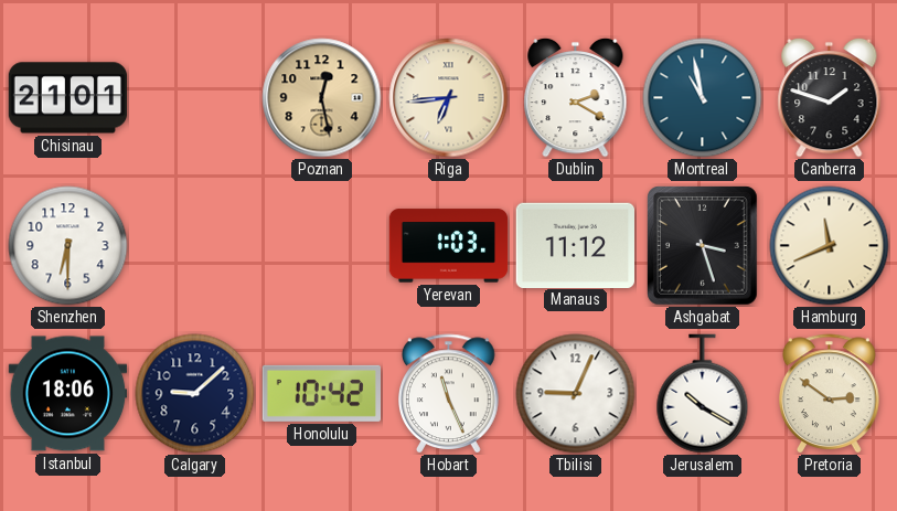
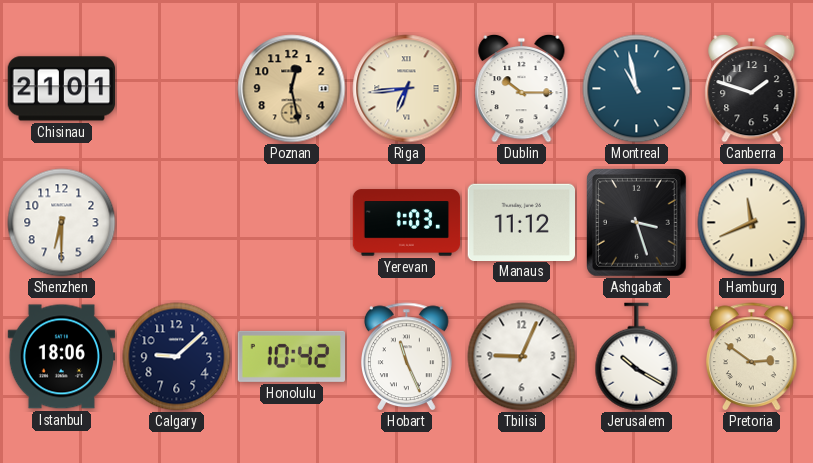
Dublin: 2:20 -> 10:15 (522, 88)
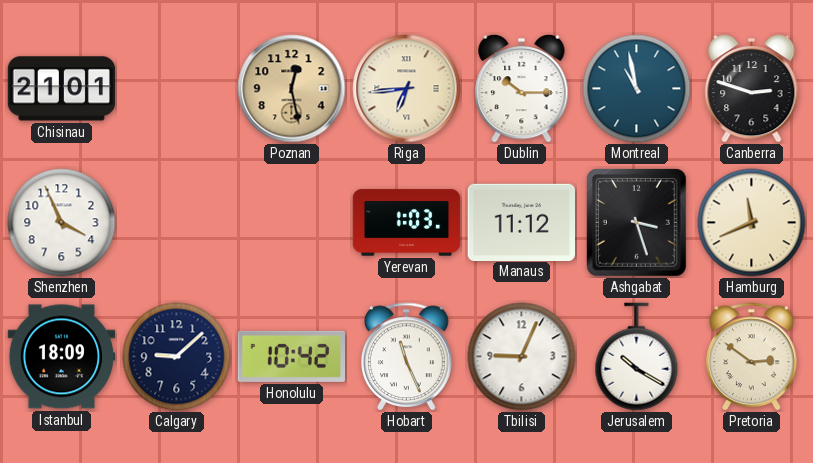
Canberra: 1:48 -> 2:48 (752, 88)
Shenzhen: 6:30 -> 3:56 (62, 223)
Istanbul: 18:06 -> 18:09 (62, 357)
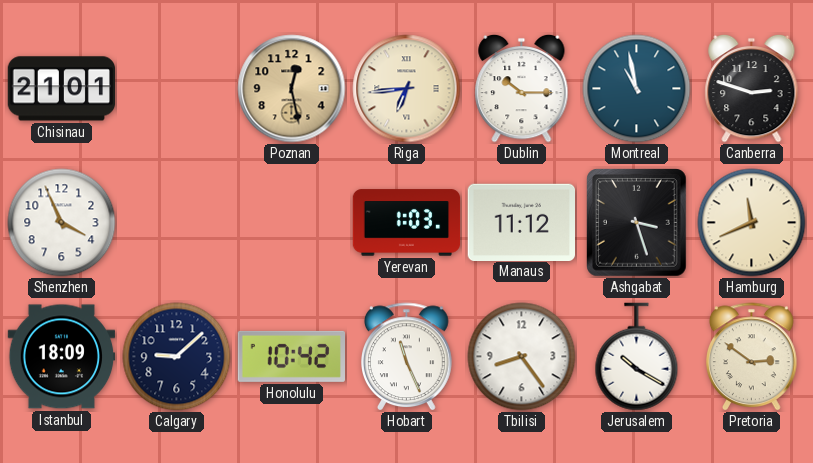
Tbilisi: 9:04 -> 8:24 (522, 357)
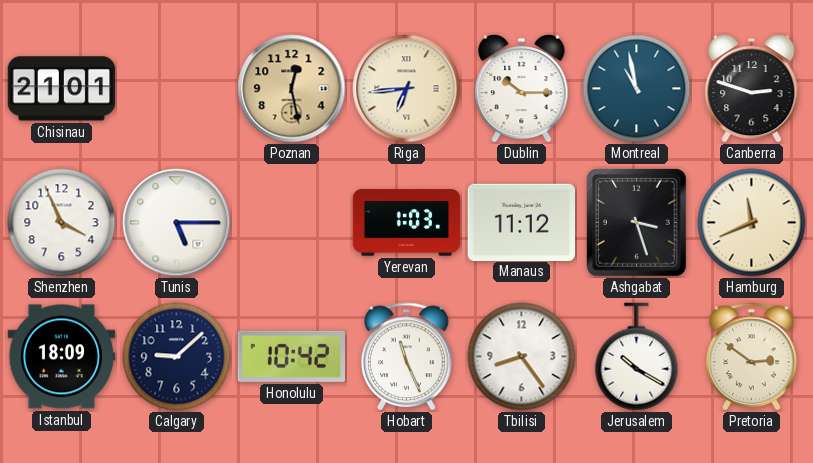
Tunis: none -> 5:15 (177, 223)
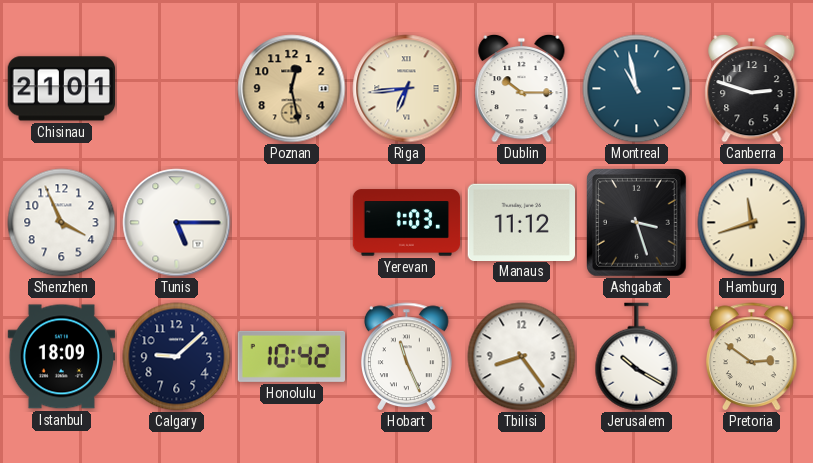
Hamburg: 11:41 -> 11:42 (752, 223)
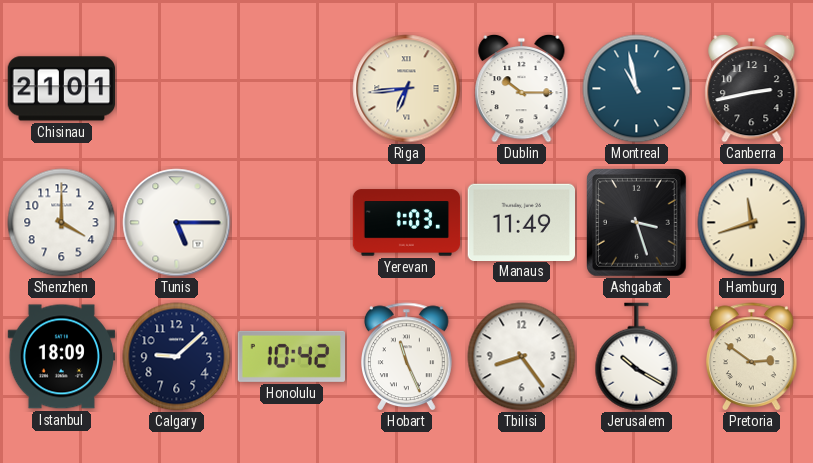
Poznan: 12:28 -> none (292, 89)
Canberra: 2:48 -> 2:43 (752, 88)
Shenzhen: 3:56 -> 4:00 (62, 223)
Manaus: 11:12 -> 11:49 (521, 222)
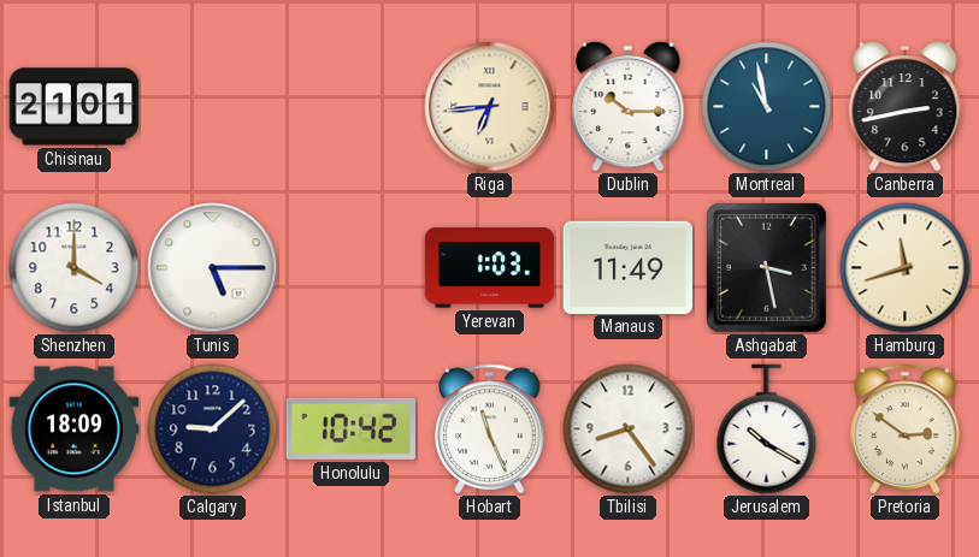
Ashgabat: 3:27 -> 3:28 (767, 268)
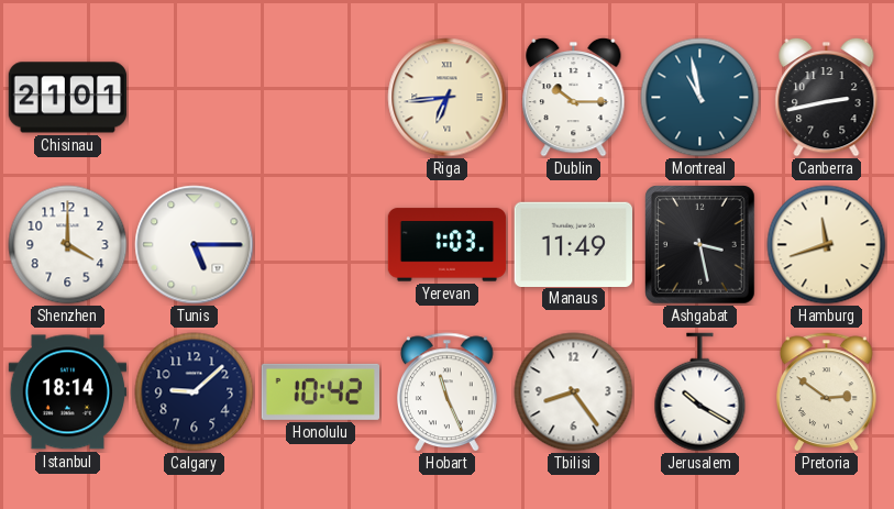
Istanbul: 18:09 -> 18:14 (68, 392)
